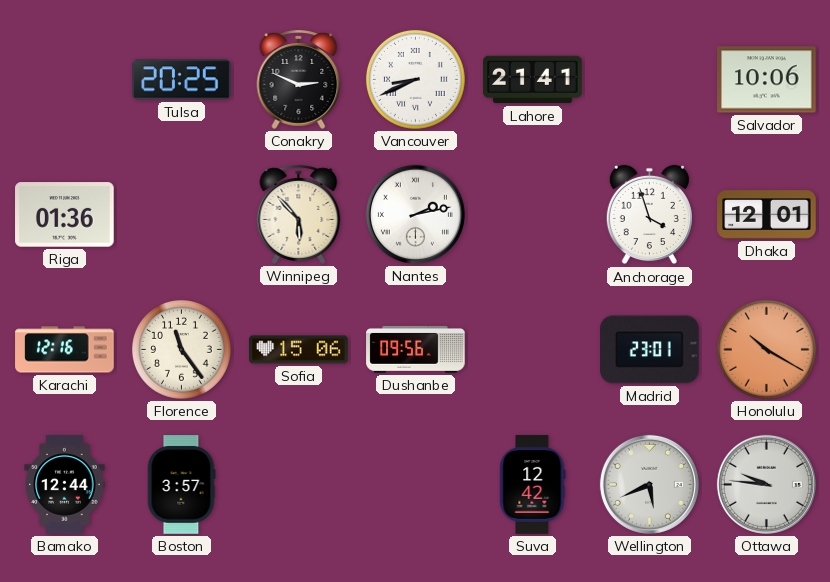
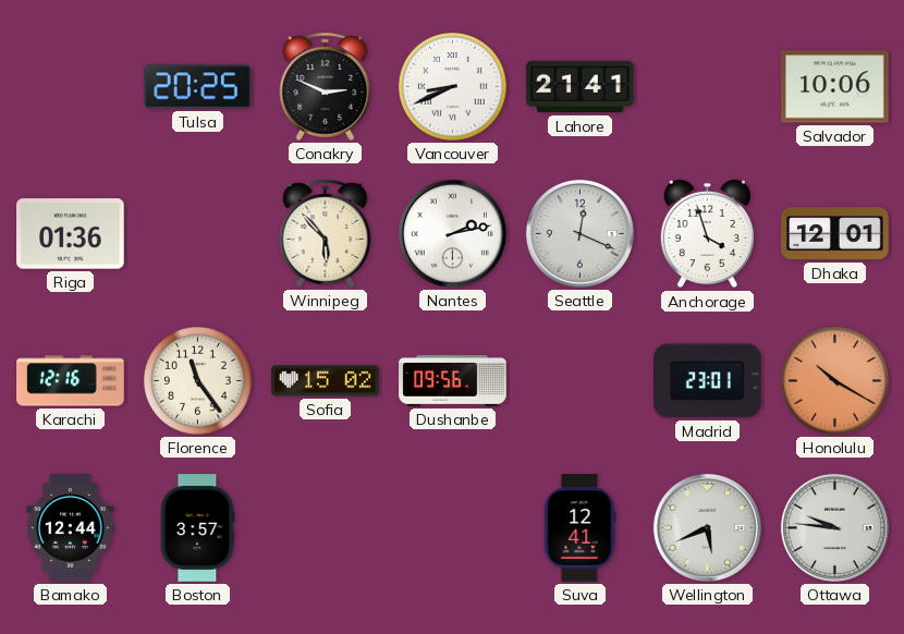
Seattle: none -> 12:19 (579, 233)
Sofia: 15:06 -> 15:02 (326, 381)
Suva: 12:42 -> 12:41 (581, 528)
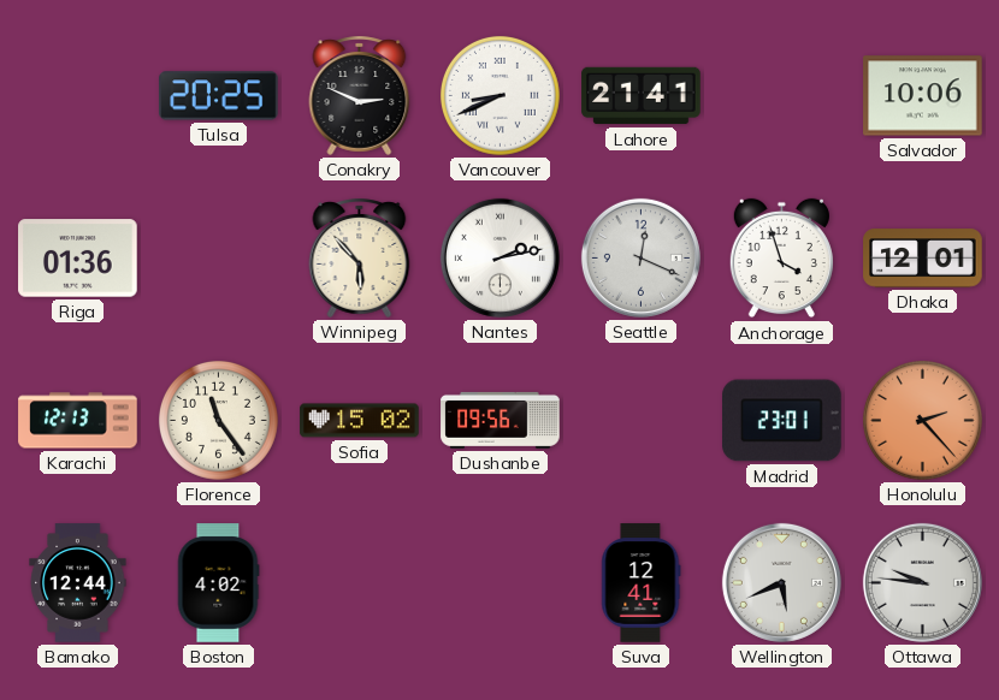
Karachi: 12:16 -> 12:13 (78, 421)
Honolulu: 10:20 -> 2:23 (922, 420)
Boston: 3:57 -> 4:02 (218, 583)
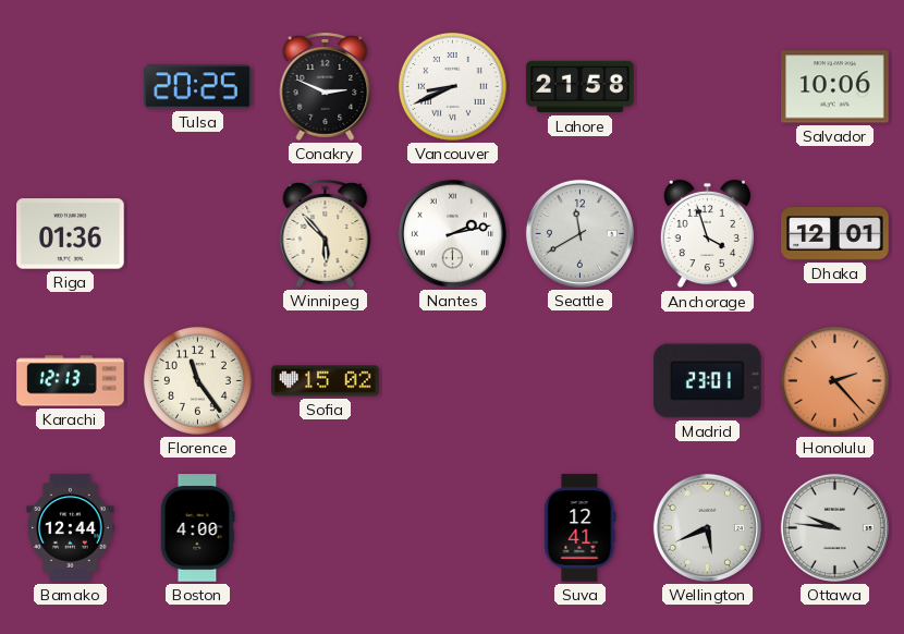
Lahore: 21:41 -> 21:58 (581, 87)
Seattle: 12:19 -> 11:40 (579, 233)
Dushanbe: 09:56 -> none (501, 420)
Boston: 4:02 -> 4:00 (197, 528)
